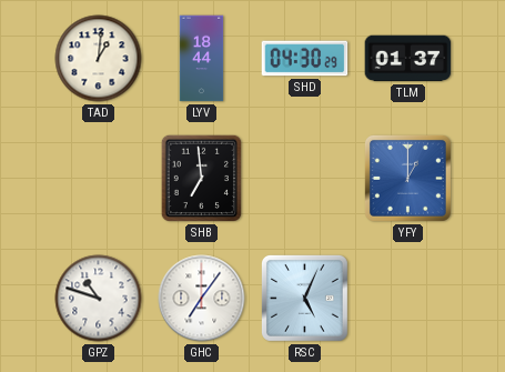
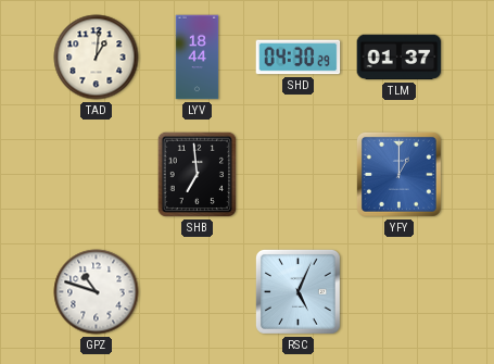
GHC: 7:06 -> none (202, 299)
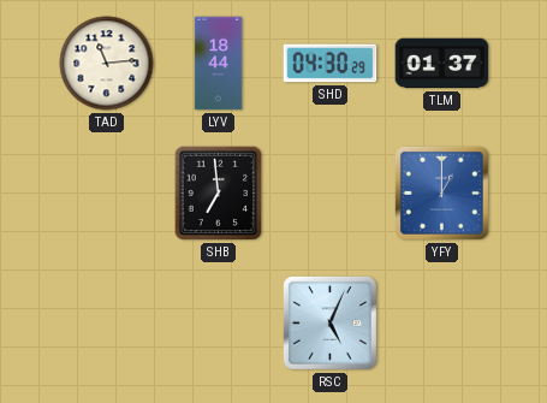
TAD: 1:01 -> 11:14 (107, 64)
GPZ: 10:48 -> none (97, 292)
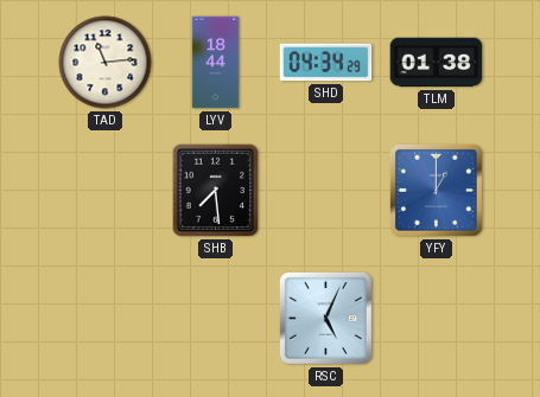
SHD: 04:30 -> 04:34 (326, 63)
TLM: 01:37 -> 01:38 (437, 63)
SHB: 6:59 -> 7:29 (215, 191)
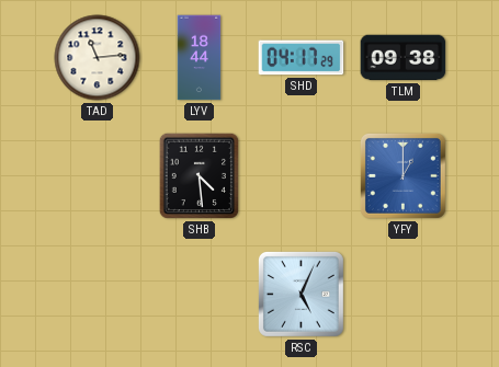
SHD: 04:34 -> 04:17 (302, 58)
TLM: 01:38 -> 09:38 (404, 58)
SHB: 7:29 -> 4:29 (199, 176)
